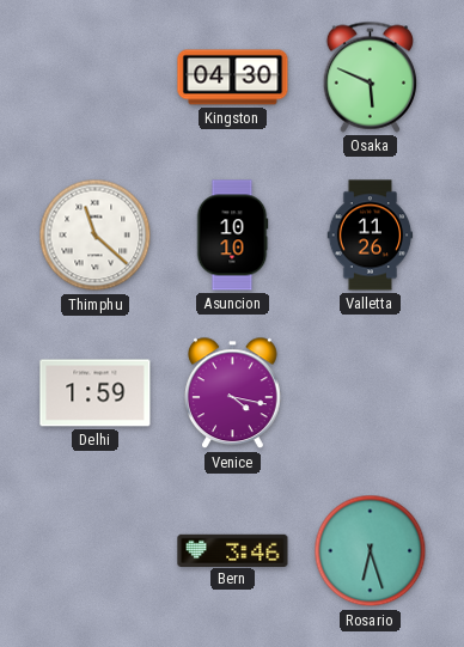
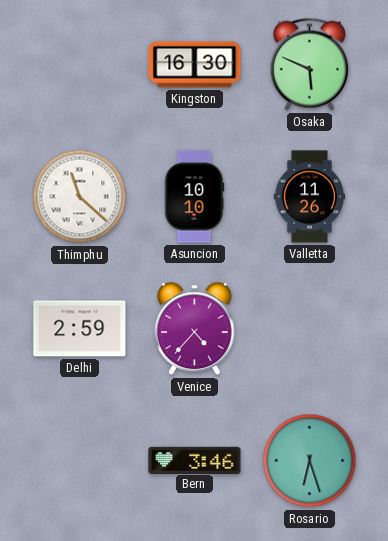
Kingston: 04:30 -> 16:30 (195, 65)
Delhi: 1:59 -> 2:59 (80, 329)
Venice: 4:17 -> 4:37 (195, 329)
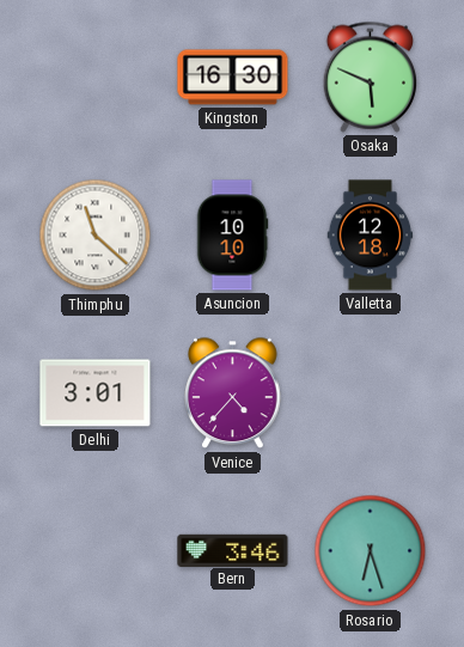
Valletta: 11:26 -> 12:18 (371, 236)
Delhi: 2:59 -> 3:01 (96, 393)
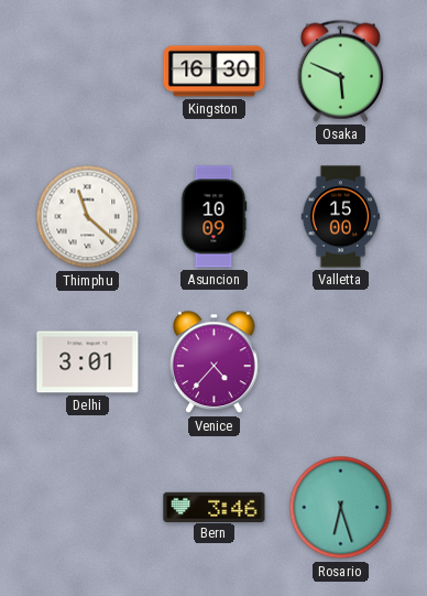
Asuncion: 10:10 -> 10:09 (214, 217)
Valletta: 12:18 -> 15:00 (341, 217)
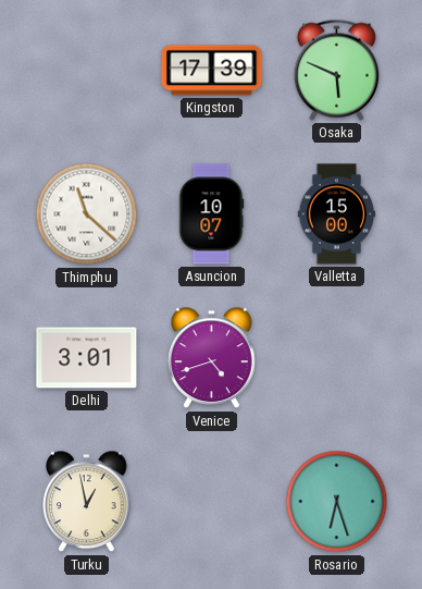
Kingston: 16:30 -> 17:39 (212, 71)
Asuncion: 10:09 -> 10:07 (211, 214)
Venice: 4:37 -> 4:42 (212, 358)
Turku: none -> 12:58 (87, 502)
Bern: 3:46 -> none (215, 507)
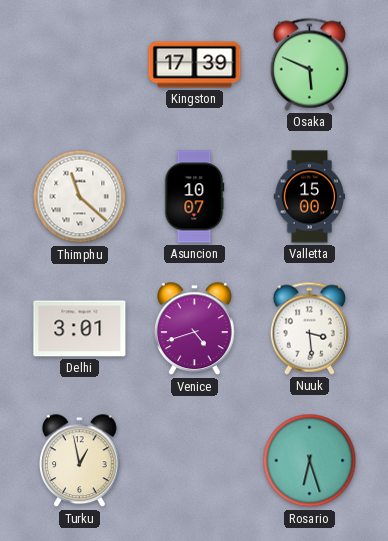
Nuuk: none -> 3:29 (309, 328)
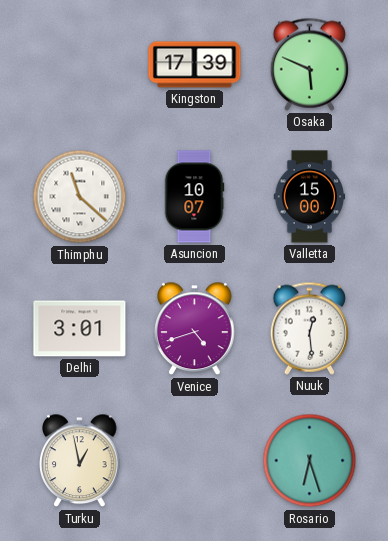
Nuuk: 3:29 -> 12:29 (309, 328)
